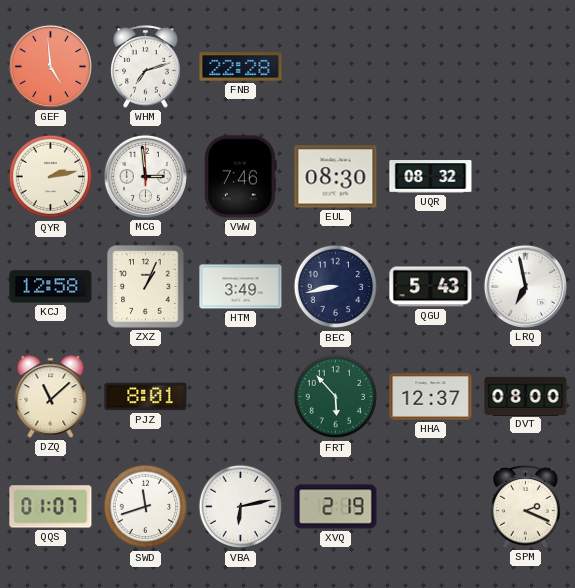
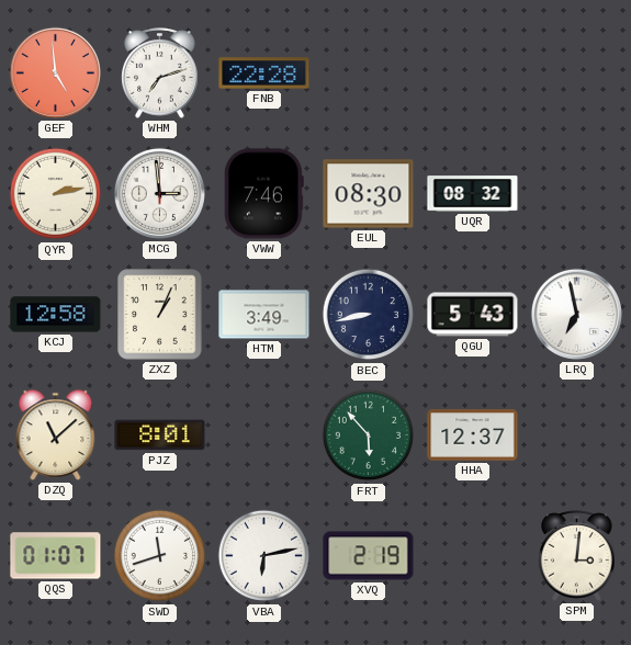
DVT: 08:00 -> none (526, 396)
SPM: 2:19 -> 3:01 (577, 556)
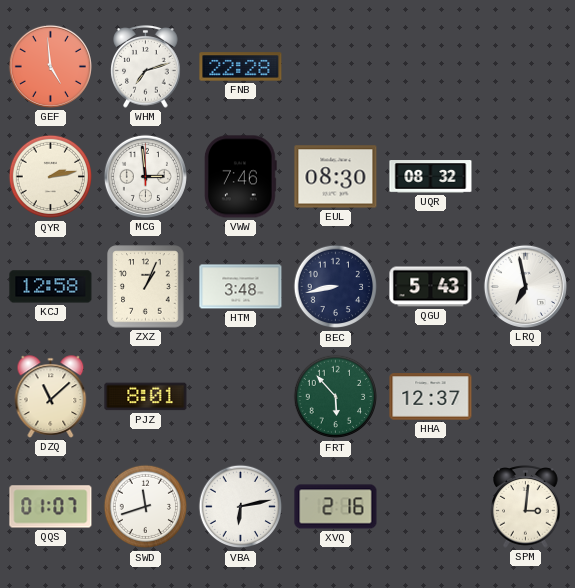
HTM: 3:49 -> 3:48 (241, 287)
XVQ: 2:19 -> 2:16 (336, 507)
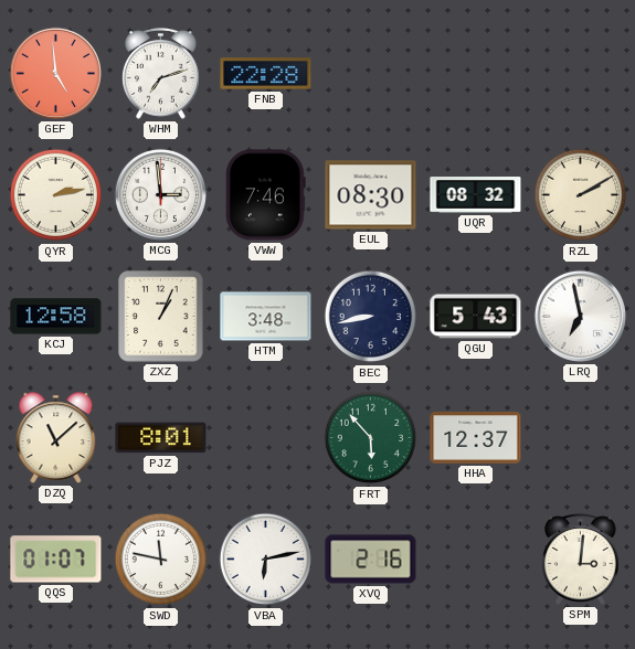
RZL: none -> 2:10 (581, 195)
SWD: 11:42 -> 11:47 (161, 560)
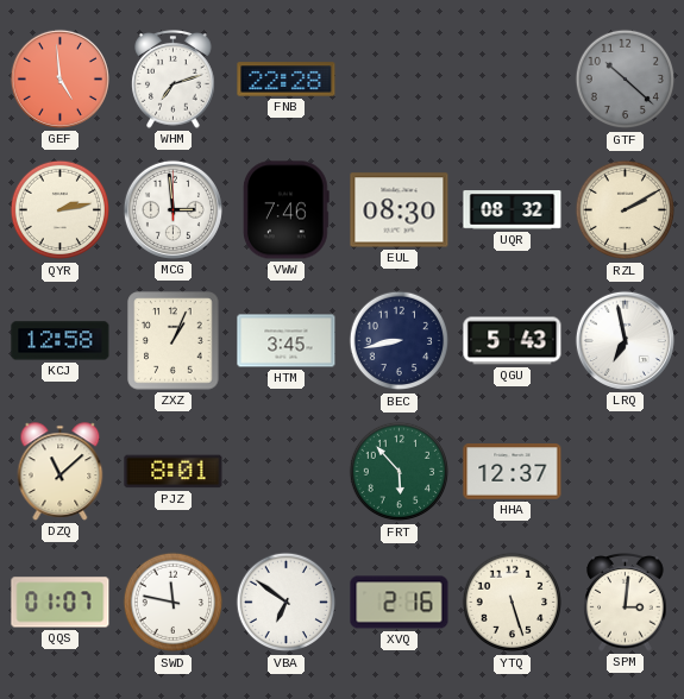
GTF: none -> 10:22 (626, 80)
HTM: 3:48 -> 3:45 (287, 341)
VBA: 6:13 -> 6:51 (287, 603)
YTQ: none -> 5:27 (513, 603)
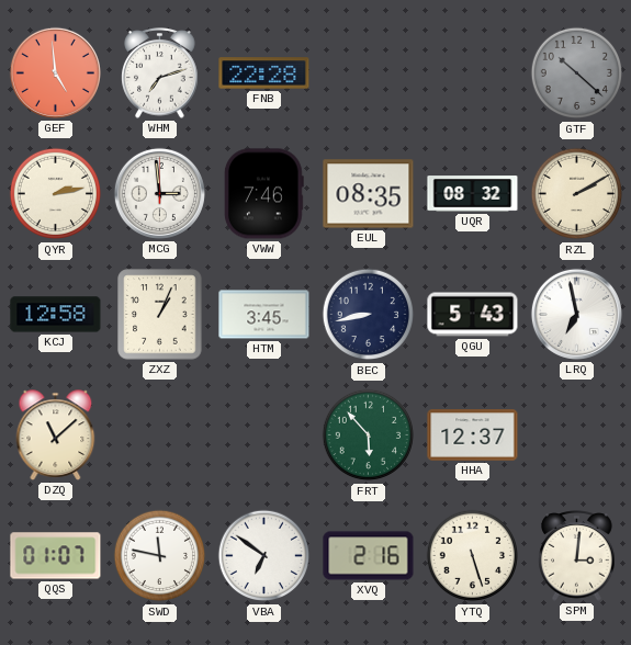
EUL: 08:30 -> 08:35 (369, 194)
PJZ: 8:01 -> none (174, 472)
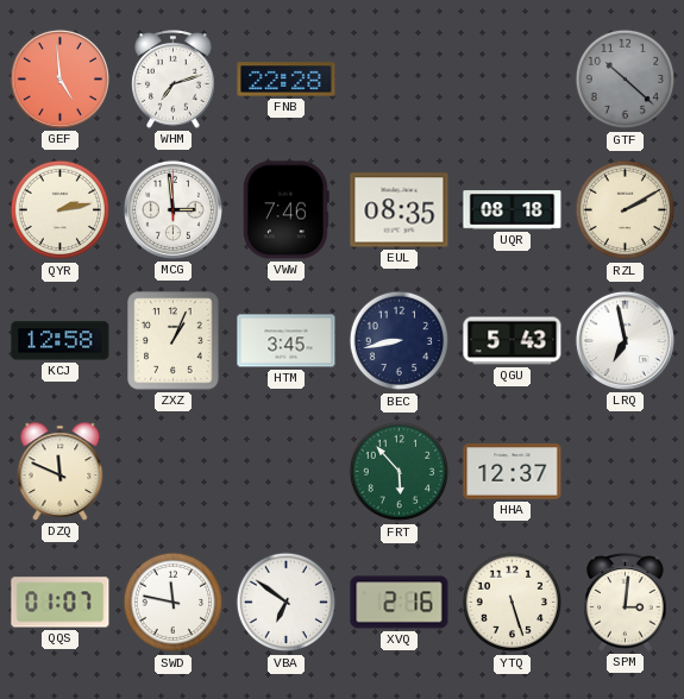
UQR: 08:32 -> 08:18 (513, 210)
DZQ: 11:08 -> 11:49 (61, 472)
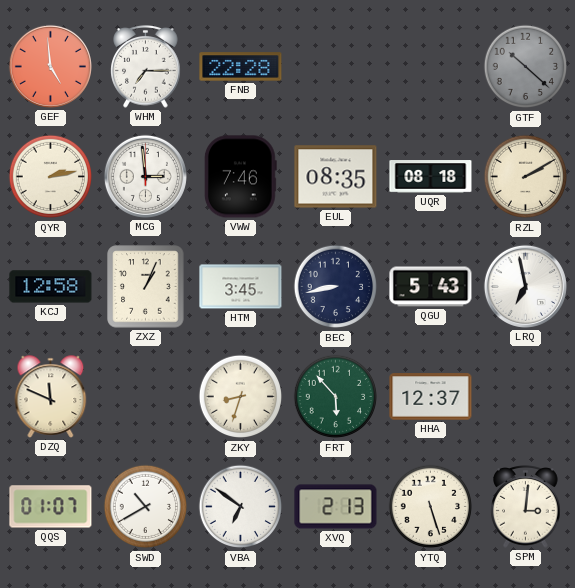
WHM: 7:12 -> 7:15 (146, 67)
ZKY: none -> 8:33 (241, 397)
SWD: 11:47 -> 10:40 (146, 507)
XVQ: 2:16 -> 2:13 (336, 507)
